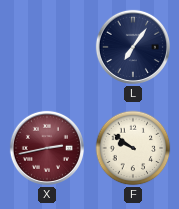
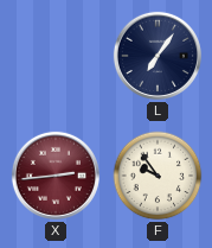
X: 2:43 -> 2:44 (56, 176)
F: 9:51 -> 9:54 (158, 176)
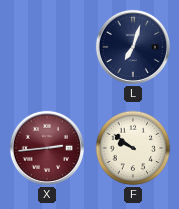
L: 7:06 -> 7:03 (133, 47)
F: 9:54 -> 9:51 (133, 148)
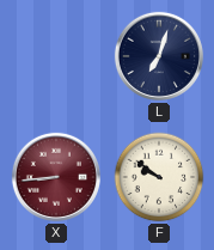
X: 2:44 -> 8:44 (56, 177)
